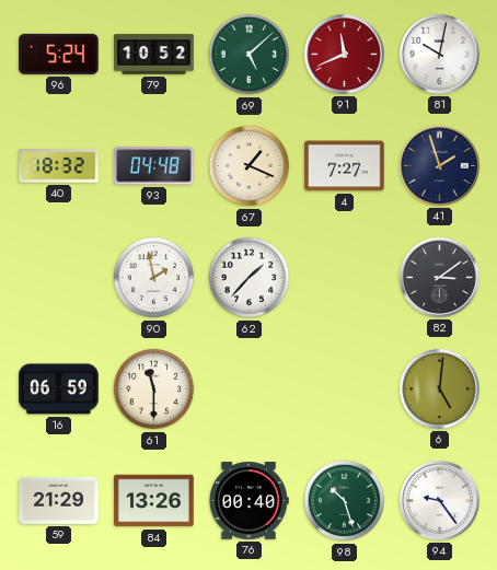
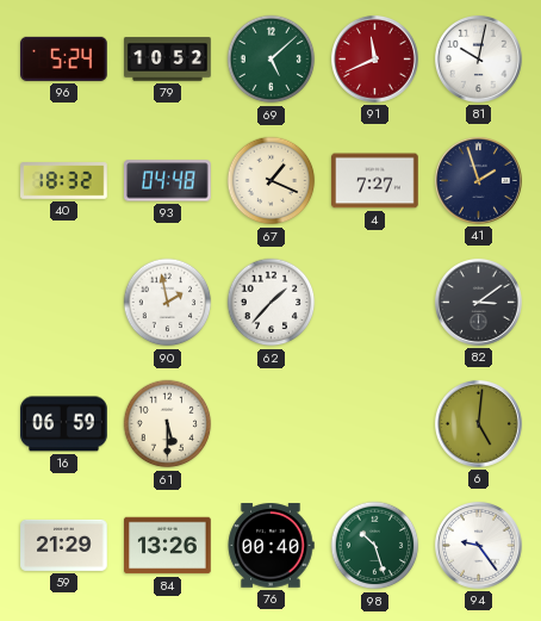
61: 11:30 -> 5:30 (168, 424)
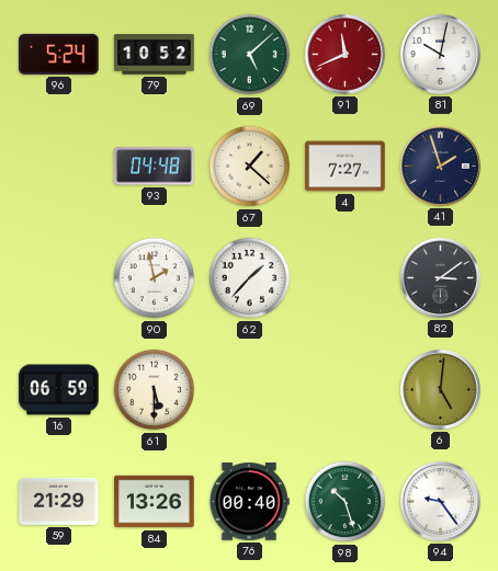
40: 18:32 -> none (64, 181)
67: 1:19 -> 1:22 (250, 167)
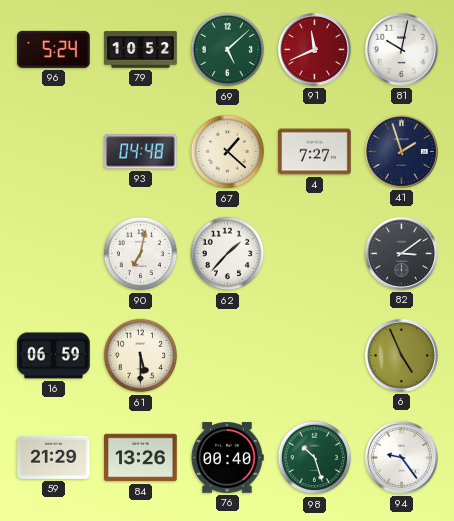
90: 1:58 -> 7:02 (141, 254)
6: 5:01 -> 4:56 (401, 355)
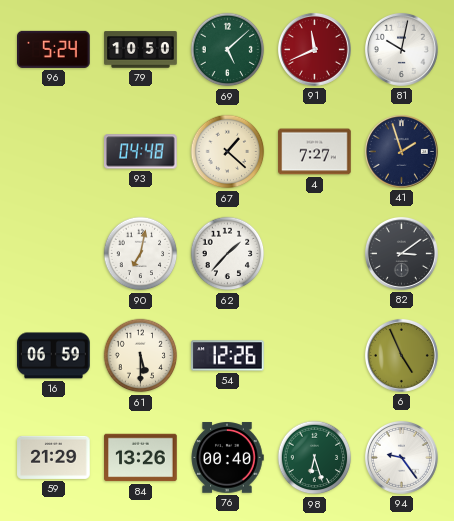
79: 10:52 -> 10:50 (141, 50)
54: none -> 12:26 (228, 356)
98: 10:27 -> 6:27 (315, 458)
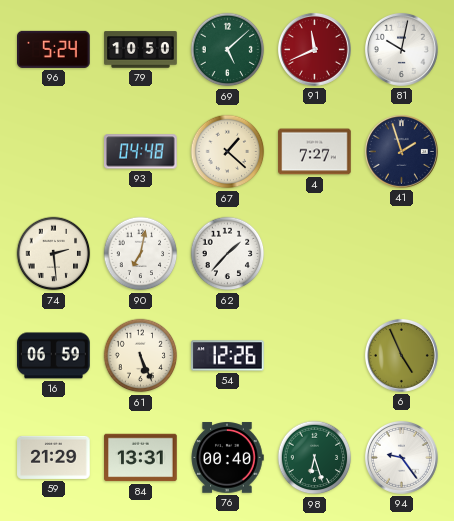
74: none -> 2:29 (54, 254)
82: 3:09 -> none (401, 253)
61: 5:30 -> 5:26 (141, 356)
84: 13:26 -> 13:31 (141, 458)
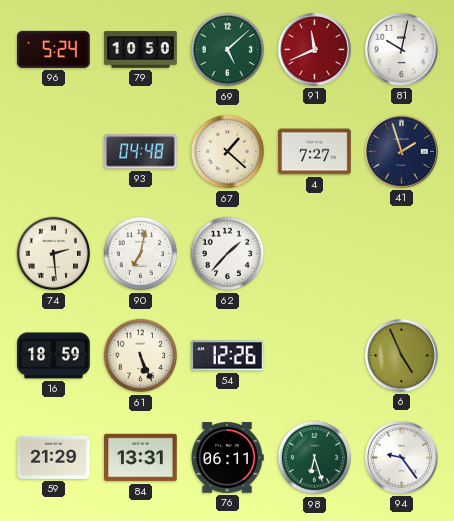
16: 06:59 -> 18:59 (54, 356)
76: 00:40 -> 06:11 (227, 458)
